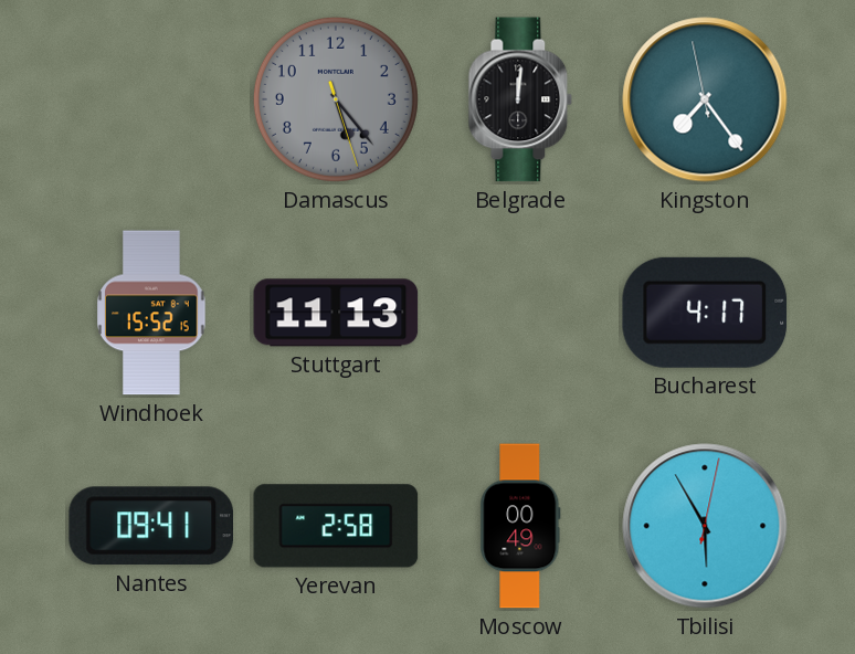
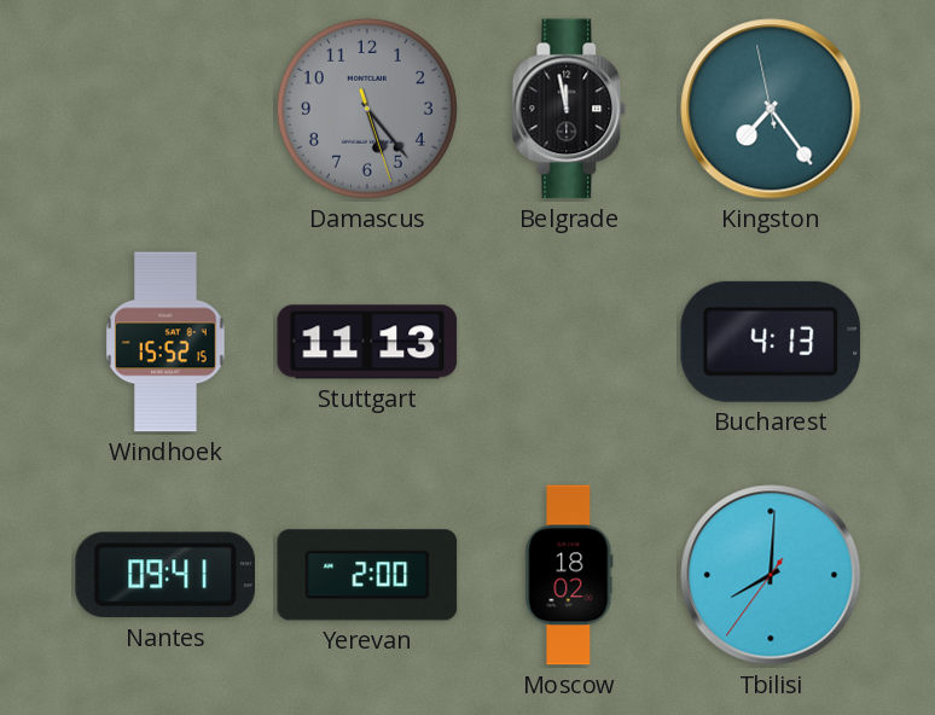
Belgrade: 12:01 -> 11:58 (569, 109)
Bucharest: 4:17 -> 4:13 (771, 342)
Yerevan: 2:58 -> 2:00 (367, 575)
Moscow: 00:49 -> 18:02 (569, 575)
Tbilisi: 5:55 -> 8:00 (771, 575)
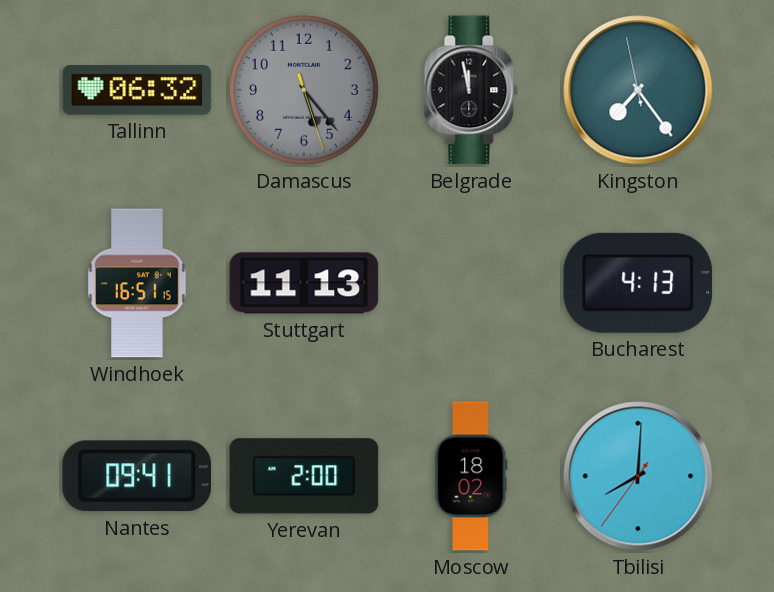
Tallinn: none -> 06:32 (137, 90)
Windhoek: 15:52 -> 16:51 (137, 283)
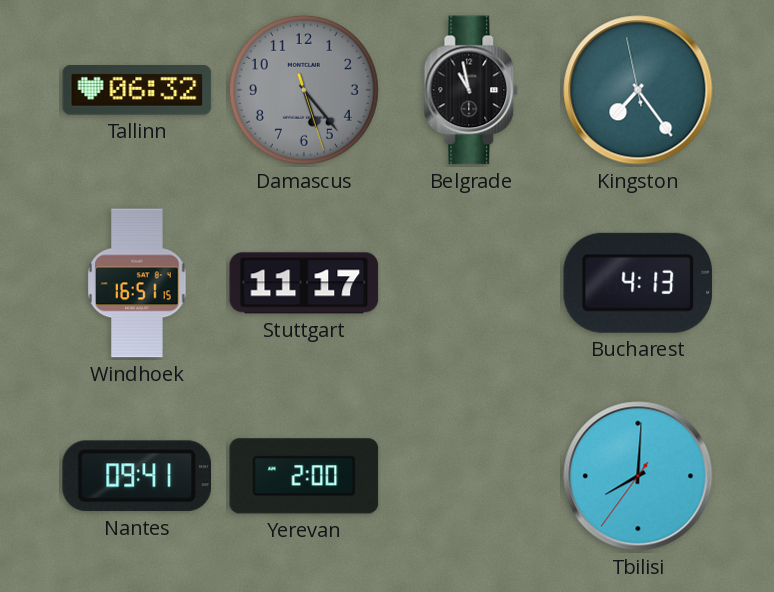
Belgrade: 11:58 -> 10:58 (471, 90)
Stuttgart: 11:13 -> 11:17 (304, 283)
Moscow: 18:02 -> none (471, 476)
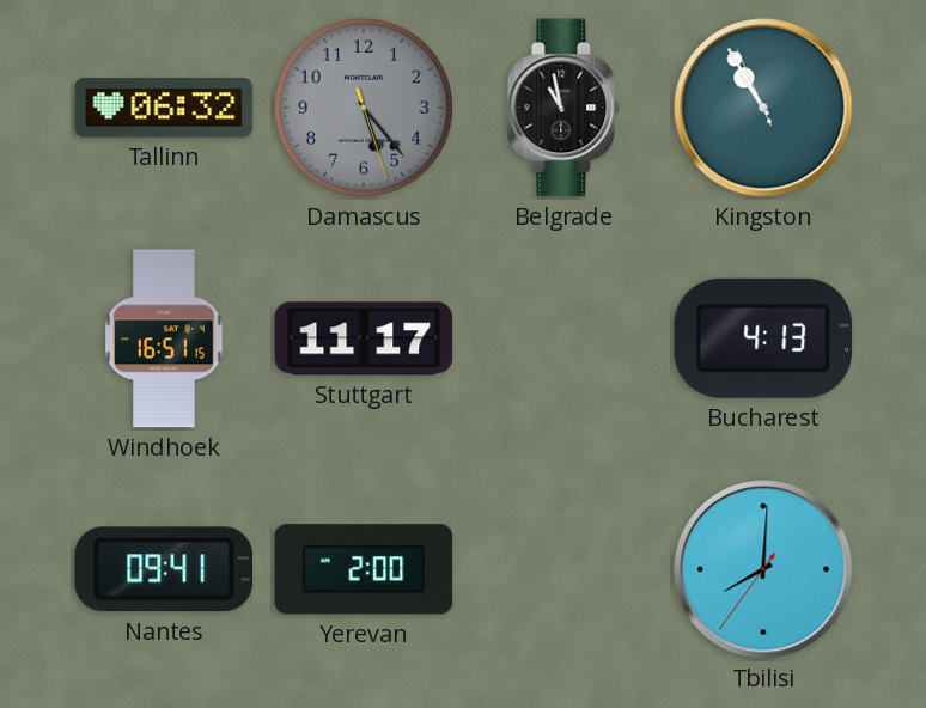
Kingston: 7:23 -> 10:54 (763, 108)
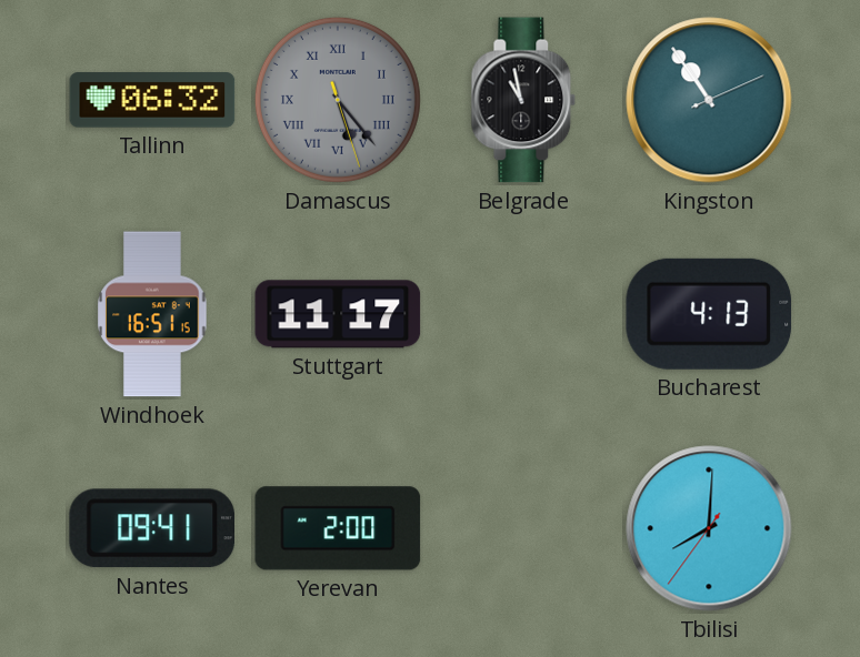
Damascus numerals: Arabic -> Roman (338, 100)
Kingston: 10:54:56 -> 10:54:11 (709, 100)
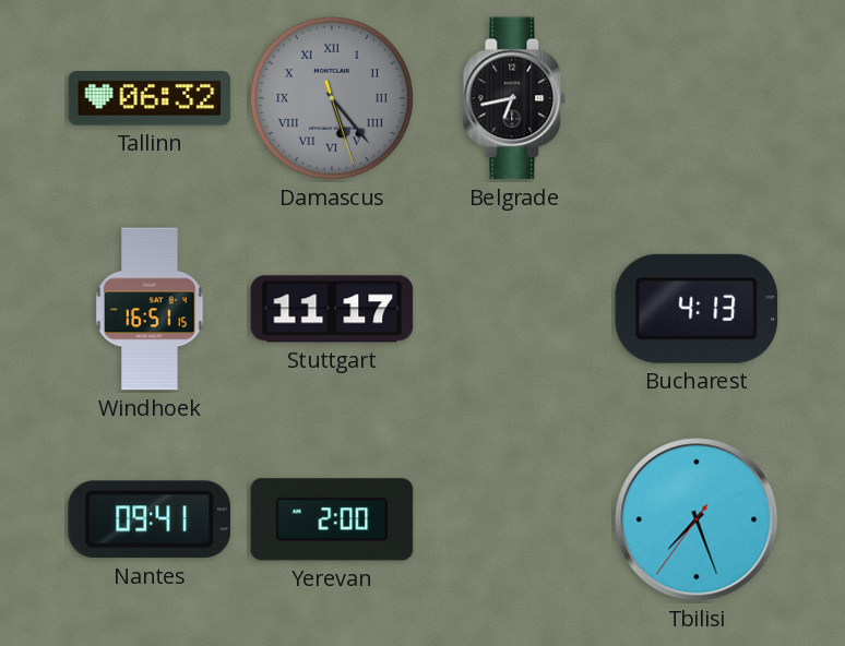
Belgrade: 10:58 -> 6:43 (514, 98)
Kingston: 10:54 -> none (709, 100)
Tbilisi: 8:00 -> 7:26 (697, 519)
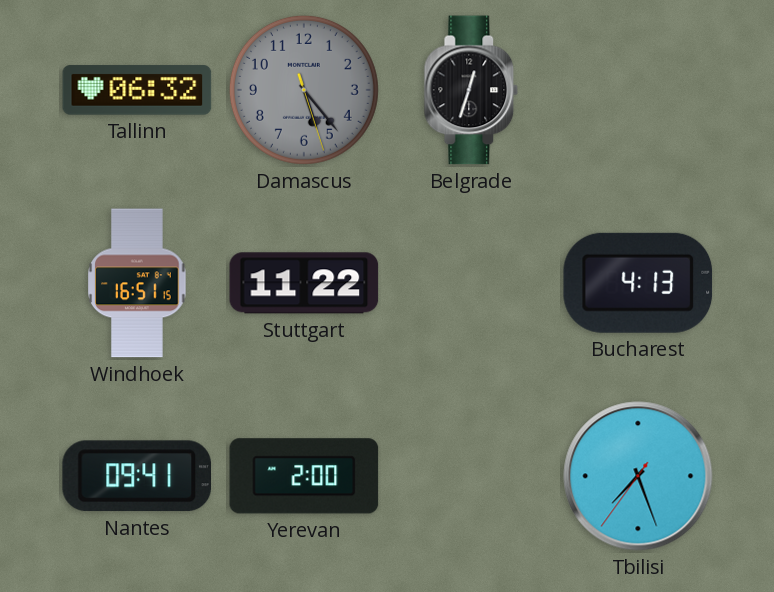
Damascus numerals: Roman -> Arabic (304, 90)
Belgrade: 6:43 -> 12:33 (471, 90)
Stuttgart: 11:17 -> 11:22 (304, 283)
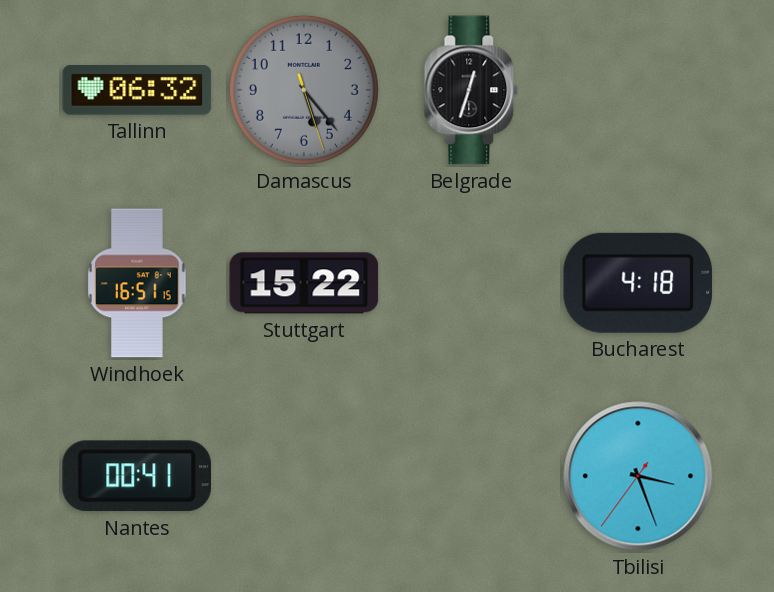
Stuttgart: 11:22 -> 15:22 (304, 283)
Bucharest: 4:13 -> 4:18 (638, 283)
Nantes: 09:41 -> 00:41 (136, 476)
Yerevan: 2:00 -> none (304, 476)
Tbilisi: 7:26 -> 3:26 (638, 476)
